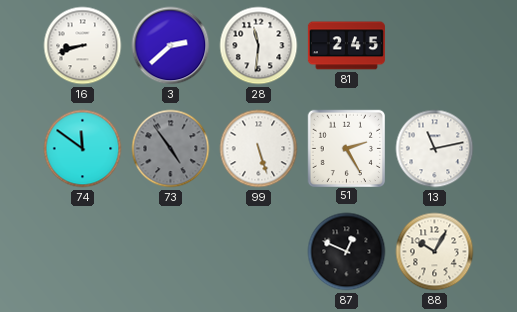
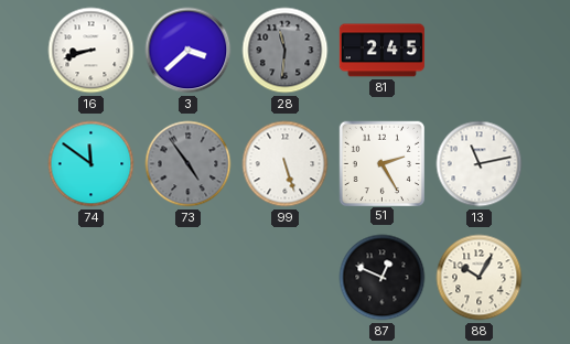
3: 2:38 -> 3:38 (189, 51)
28 dial: white -> grey (286, 51)
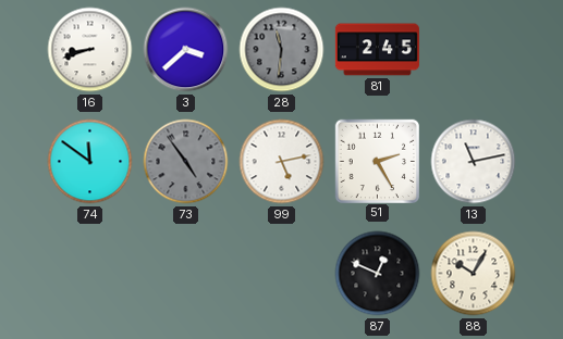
99: 5:27 -> 5:13 (282, 162)
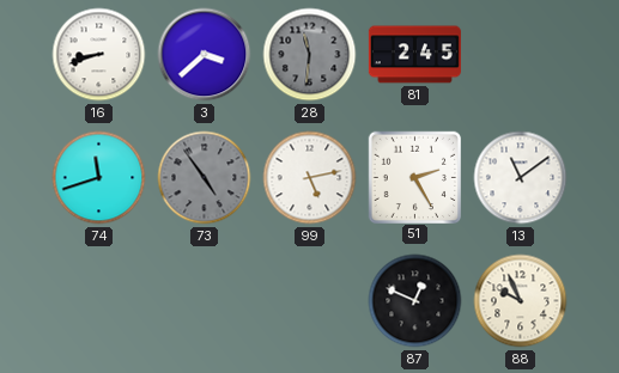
74: 11:51 -> 11:42 (99, 178)
13: 11:13 -> 11:09 (521, 178)
88: 10:05 -> 9:56 (521, 301)
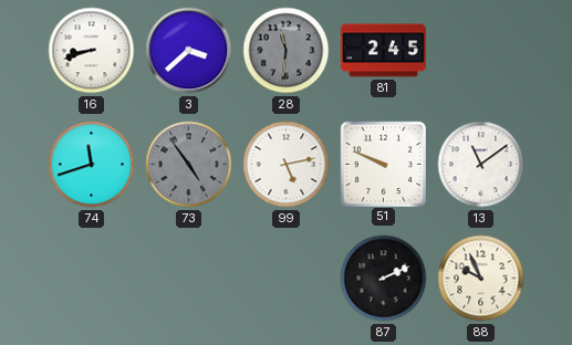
51: 2:25 -> 9:49 (383, 164)
87: 12:49 -> 2:11 (384, 279)
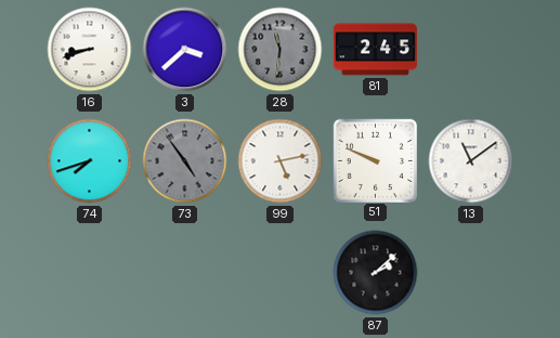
74: 11:42 -> 7:42 (90, 161)
87: 2:11 -> 2:08 (376, 273)
88: 9:56 -> none (481, 279)
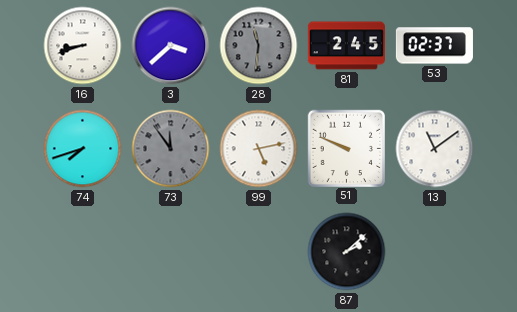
53: none -> 02:37 (434, 46)
73: 4:54 -> 11:54 (171, 149)
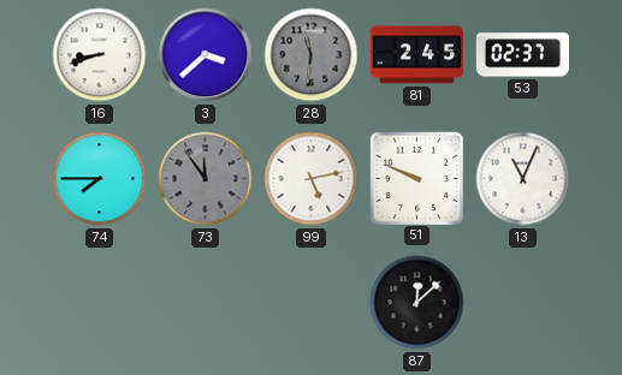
74: 7:42 -> 7:45 (100, 179)
13: 11:09 -> 11:04 (523, 179)
87: 2:08 -> 12:08 (417, 303)
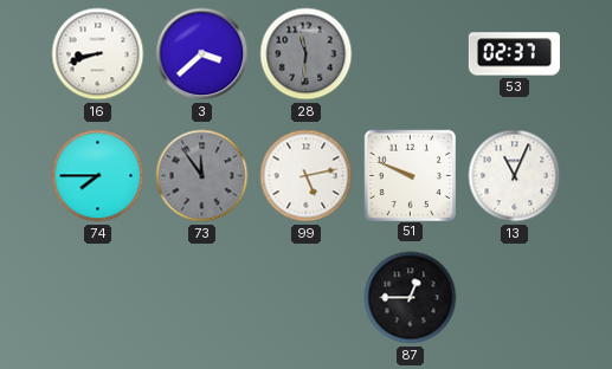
81: 2:45 -> none (416, 55)
87: 12:08 -> 12:45 (411, 298)
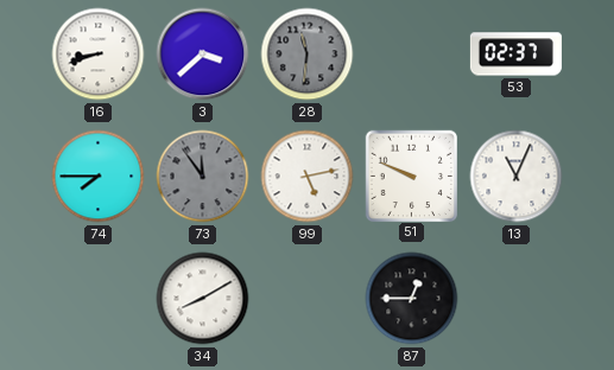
34: none -> 8:10 (203, 299)
